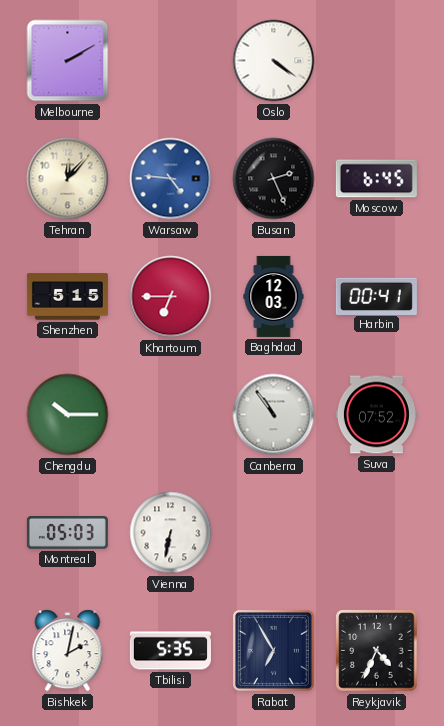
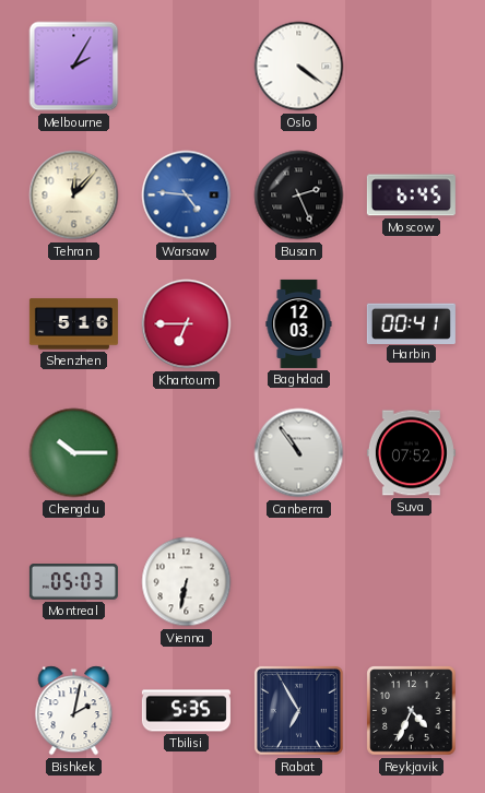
Melbourne: 2:10 -> 2:05 (74, 67)
Shenzhen: 5:15 -> 5:16 (73, 324)
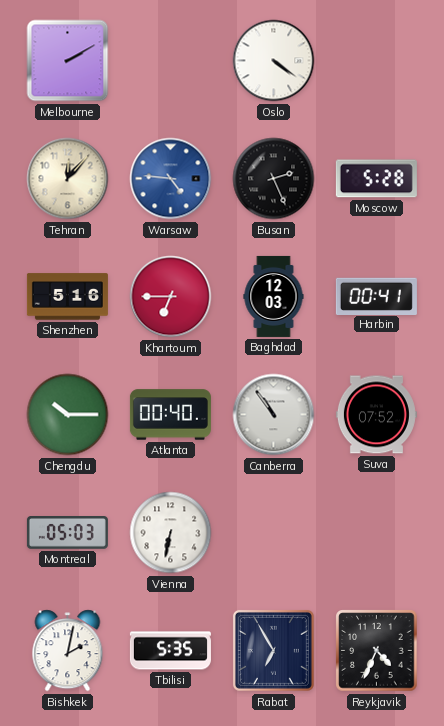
Melbourne: 2:05 -> 2:10 (68, 61)
Moscow: 6:45 -> 5:28 (376, 179)
Atlanta: none -> 00:40 (170, 415)
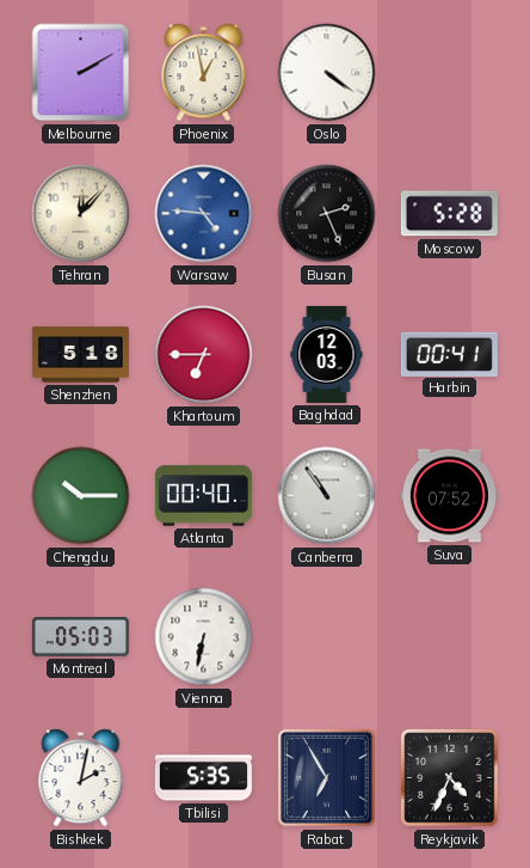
Phoenix: none -> 12:58 (204, 73)
Shenzhen: 5:16 -> 5:18 (80, 355)
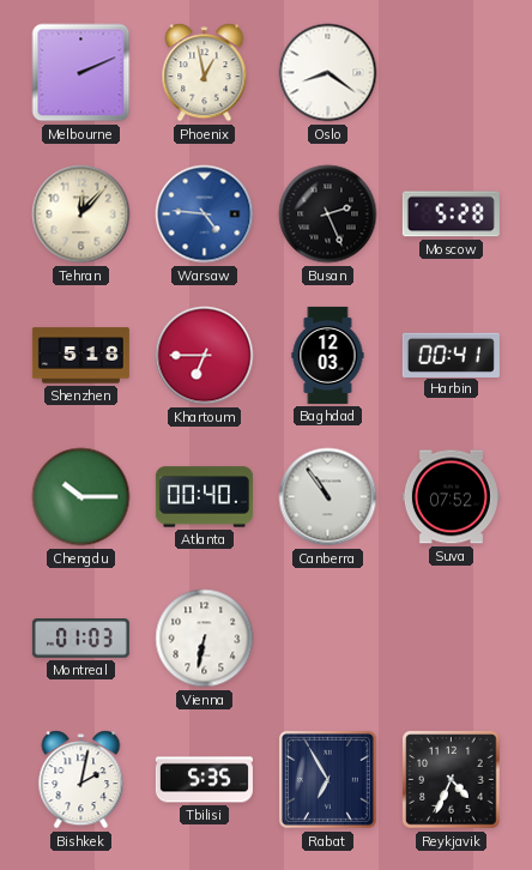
Melbourne: 2:10 -> 2:11 (81, 73)
Oslo: 4:21 -> 8:21 (328, 73)
Montreal: 05:03 -> 01:03 (80, 639)
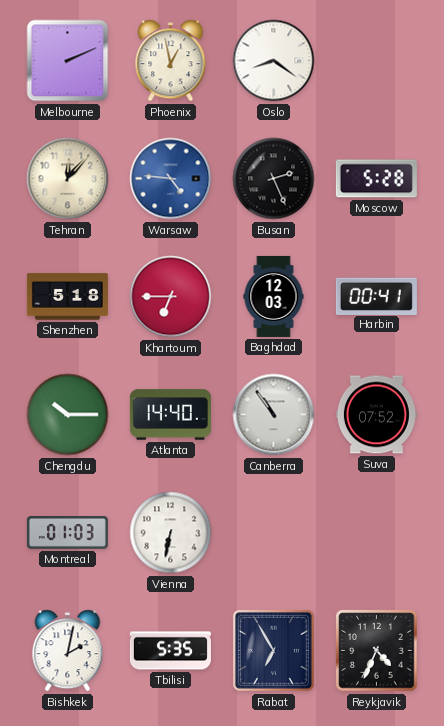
Atlanta: 00:40 -> 14:40 (170, 415)
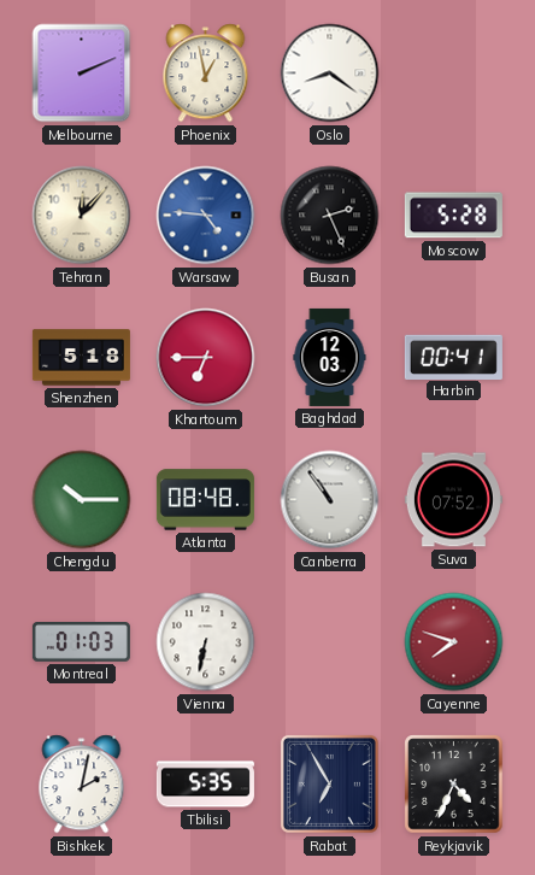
Atlanta: 14:40 -> 08:48 (205, 500)
Cayenne: none -> 7:48 (454, 642)
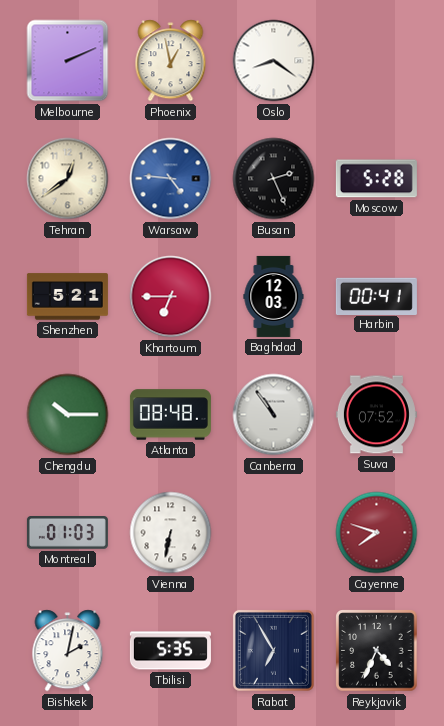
Tehran: 12:07 -> 12:39 (68, 179)
Shenzhen: 5:18 -> 5:21 (67, 297)
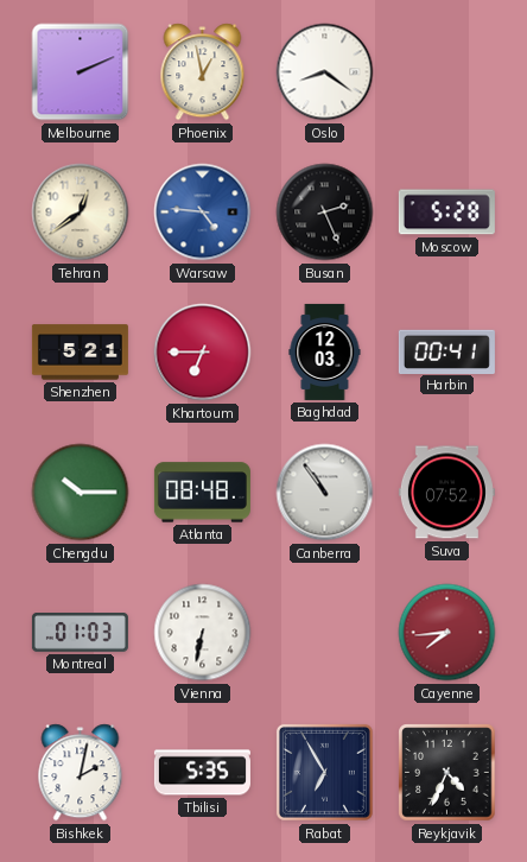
Cayenne: 7:48 -> 7:44 (447, 633)
